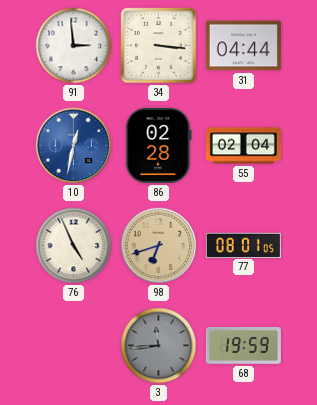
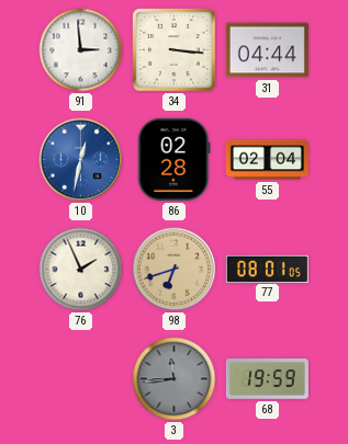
76: 4:56 -> 1:56 (81, 270)
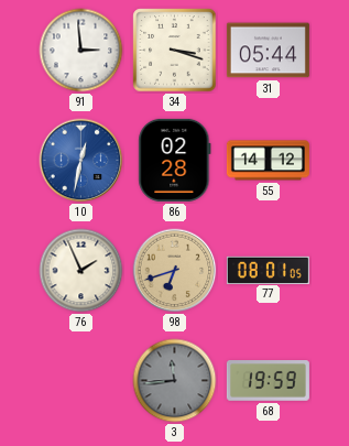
34: 3:16 -> 3:18 (175, 51)
31: 04:44 -> 05:44 (268, 51)
55: 02:04 -> 14:12 (268, 161)
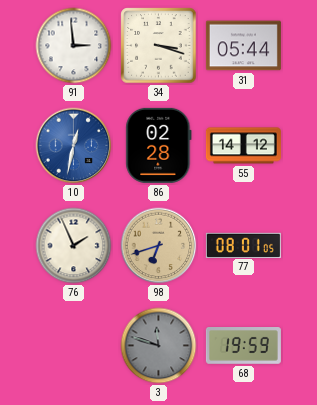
3: 11:44 -> 11:48 (159, 346)
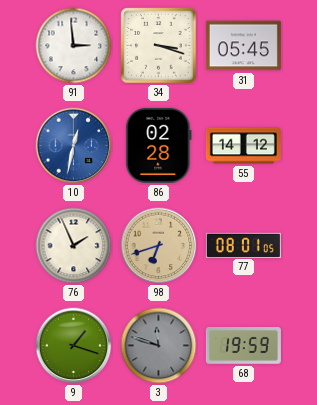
31: 05:44 -> 05:45 (243, 46)
9: none -> 1:18 (74, 346)
